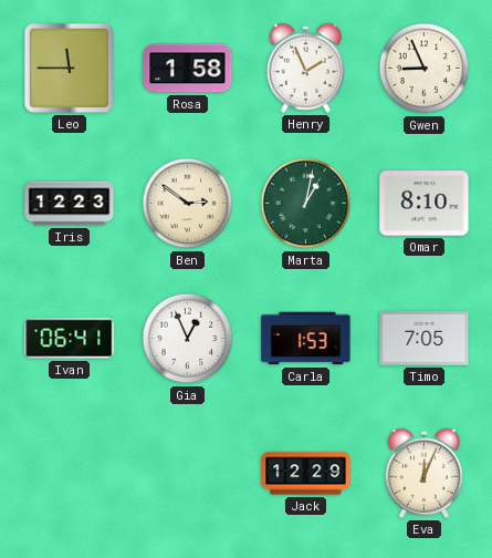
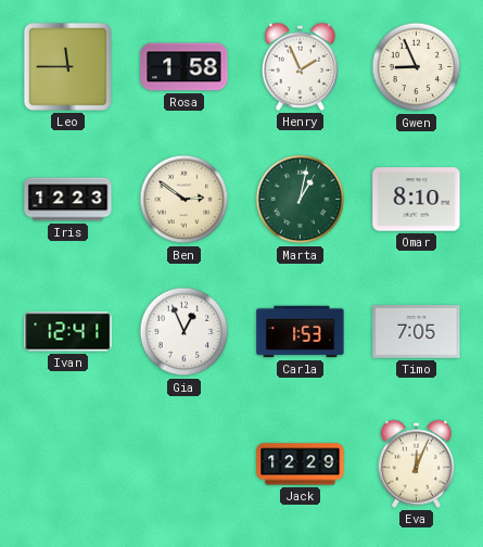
Ivan: 06:41 -> 12:41 (68, 332)
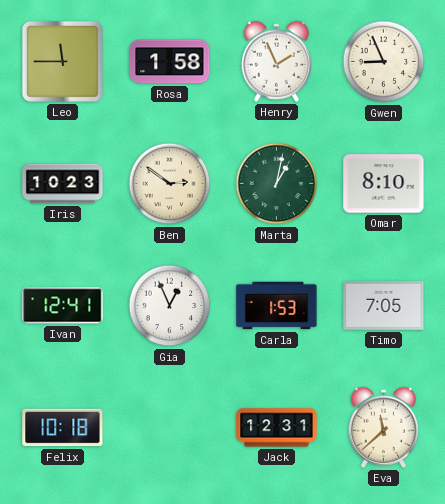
Iris: 12:23 -> 10:23 (63, 184)
Felix: none -> 10:18 (63, 428)
Jack: 12:29 -> 12:31 (277, 428)
Eva: 12:04 -> 11:38 (383, 427)
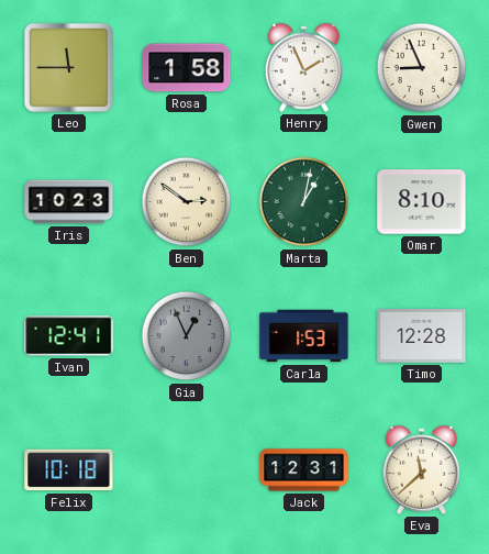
Gia dial: white -> grey (187, 336)
Timo: 7:05 -> 12:28 (422, 336)
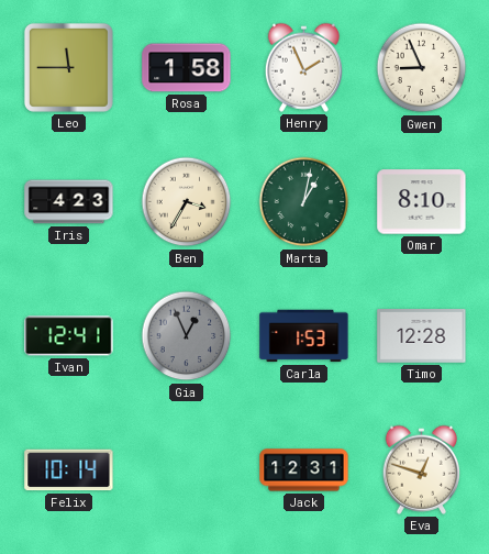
Iris: 10:23 -> 4:23 (69, 202)
Ben: 2:51 -> 3:35 (187, 202)
Felix: 10:18 -> 10:14 (69, 470)
Eva: 11:38 -> 12:48 (421, 469)
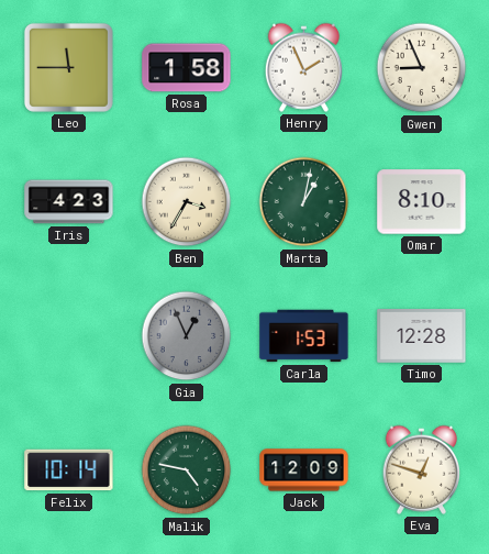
Ivan: 12:41 -> none (69, 336)
Malik: none -> 4:47 (187, 470)
Jack: 12:31 -> 12:09 (304, 470)
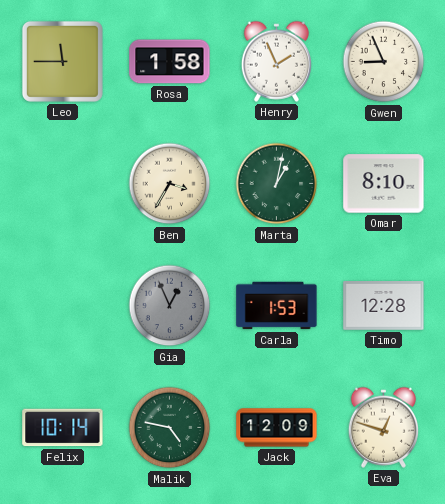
Iris: 4:23 -> none (69, 202)
